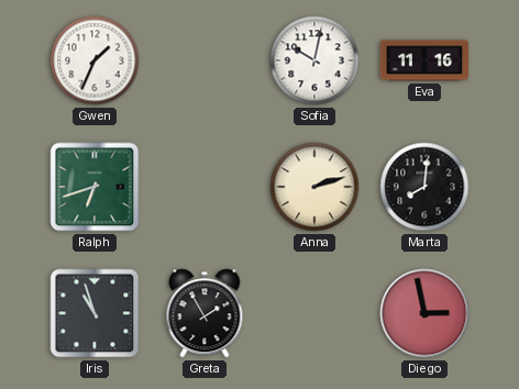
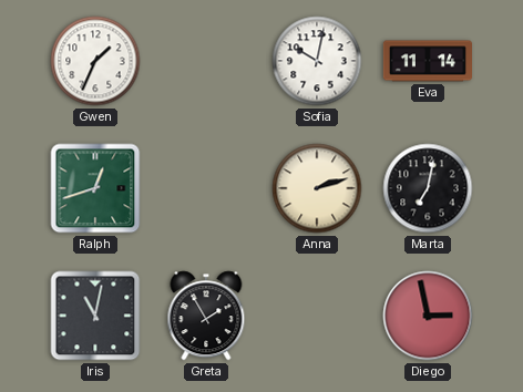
Eva: 11:16 -> 11:14 (427, 61)
Ralph: 6:42 -> 12:42 (95, 188)
Marta: 8:01 -> 7:02 (428, 188)
Iris: 10:57 -> 11:02 (95, 316)
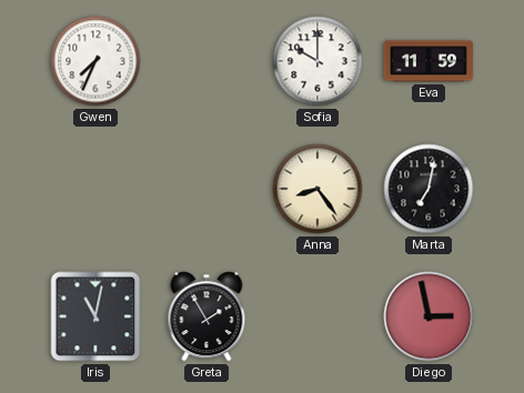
Gwen: 1:34 -> 7:34 (95, 61)
Sofia: 10:02 -> 10:00 (318, 61)
Eva: 11:14 -> 11:59 (427, 61)
Ralph: 12:42 -> none (95, 188)
Anna: 2:12 -> 8:24 (318, 189)
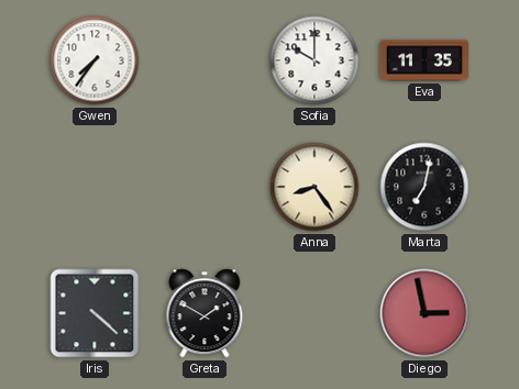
Gwen: 7:34 -> 7:36 (95, 60)
Eva: 11:59 -> 11:35 (423, 60)
Iris: 11:02 -> 4:22 (95, 313)
Greta: 1:55 -> 1:50 (205, 313)
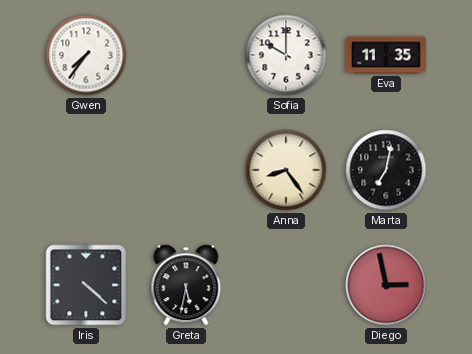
Greta: 1:50 -> 5:32 (186, 285)
